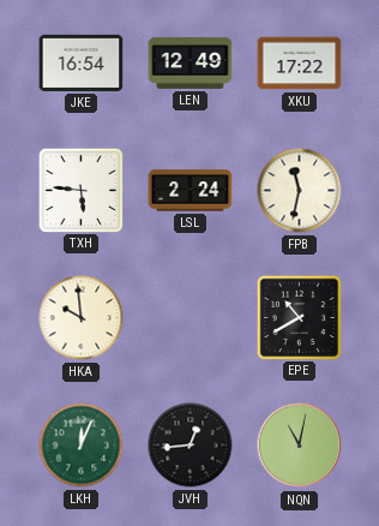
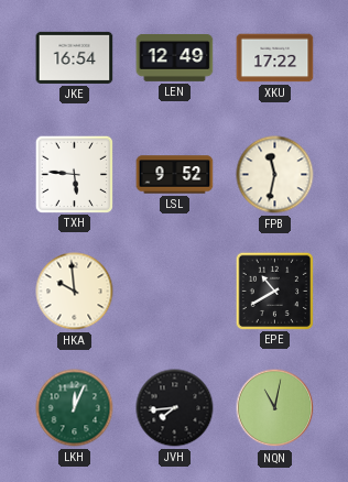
LSL: 2:24 -> 9:52 (175, 175)
JVH: 12:44 -> 7:44 (175, 408)
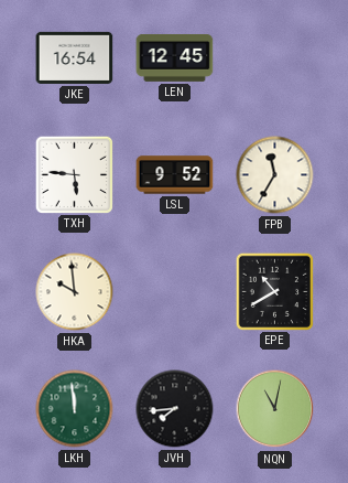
LEN: 12:49 -> 12:45 (175, 57)
XKU: 17:22 -> none (275, 58)
FPB: 11:32 -> 11:35 (275, 175)
LKH: 12:04 -> 11:59 (75, 409)
